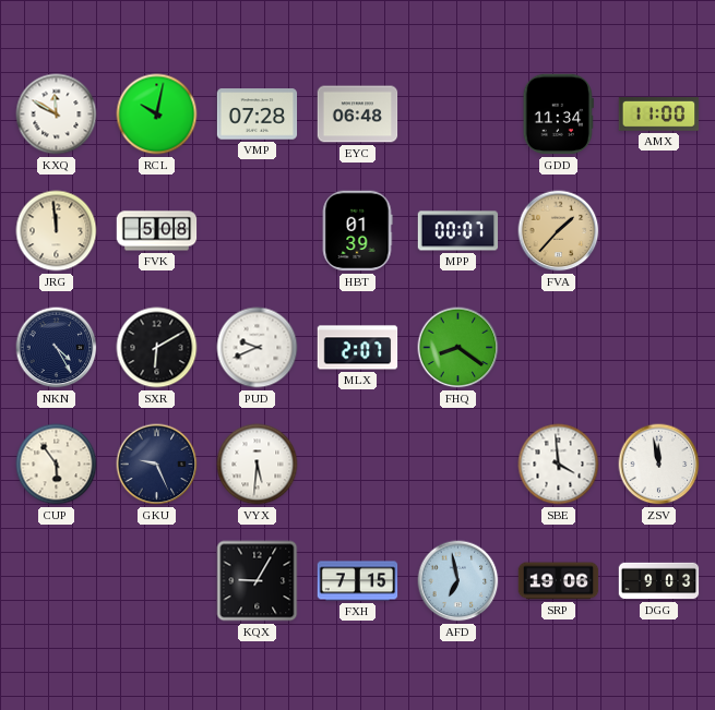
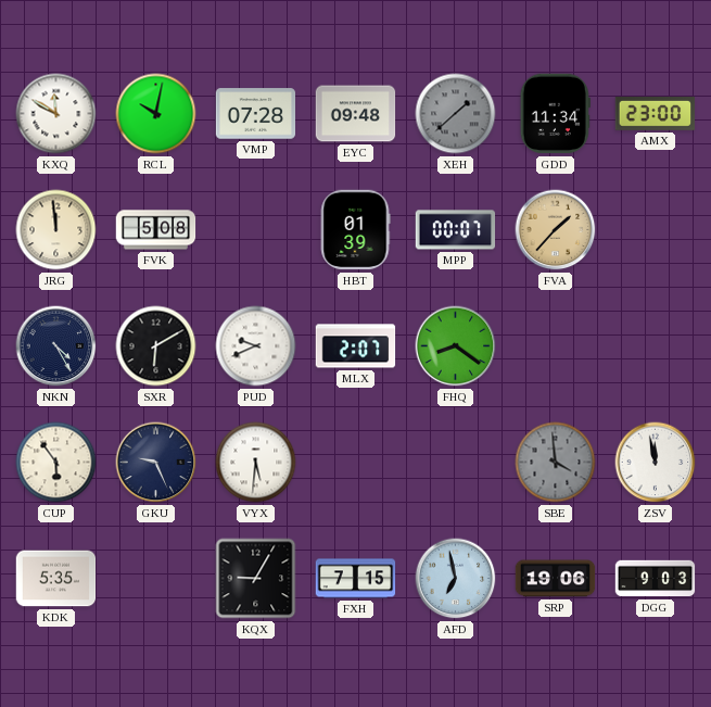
EYC: 06:48 -> 09:48 (356, 114)
XEH: none -> 1:38 (456, 114)
AMX: 11:00 -> 23:00 (656, 114)
SBE dial: white -> grey (556, 463)
KDK: none -> 5:35 (56, 579)
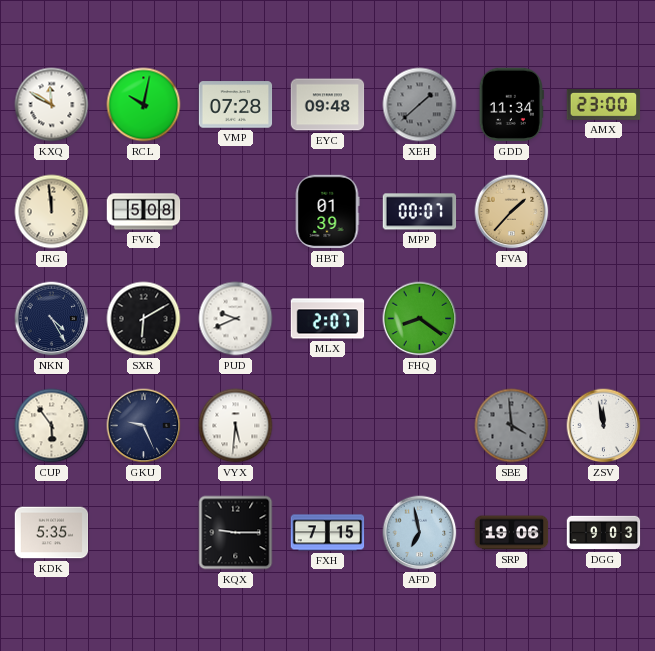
KQX: 9:05 -> 9:15 (236, 533)
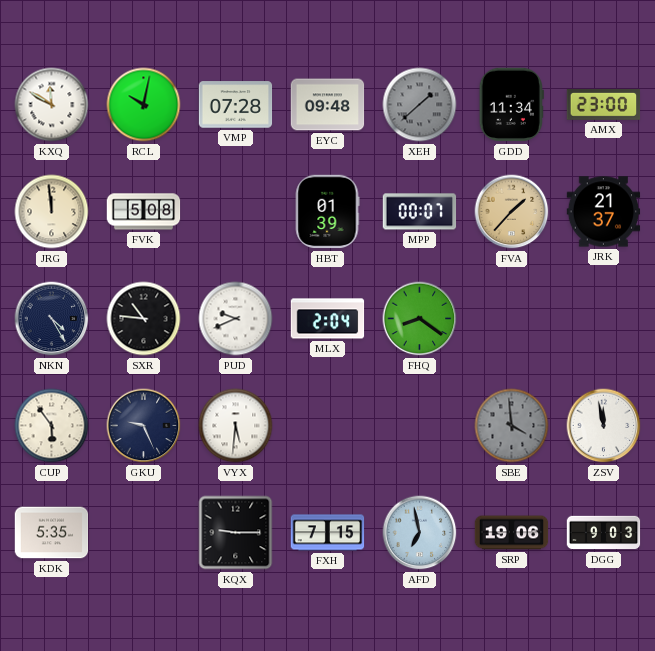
JRK: none -> 21:37 (604, 212)
SXR: 6:10 -> 10:46 (144, 319)
MLX: 2:07 -> 2:04 (328, 319)
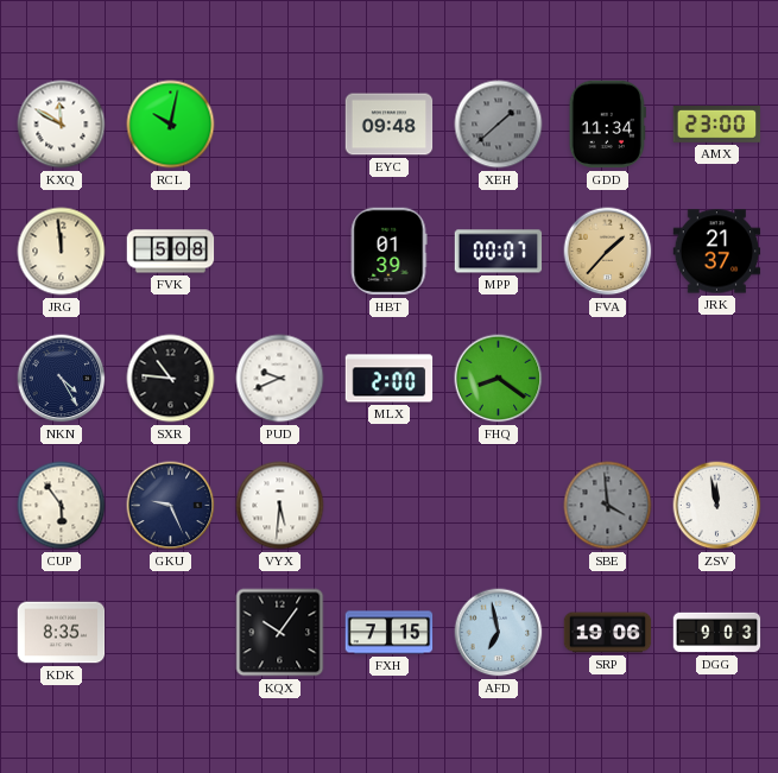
VMP: 07:28 -> none (236, 105)
MLX: 2:04 -> 2:00 (390, 379)
KDK: 5:35 -> 8:35 (62, 633)
KQX: 9:15 -> 10:06 (280, 633)
